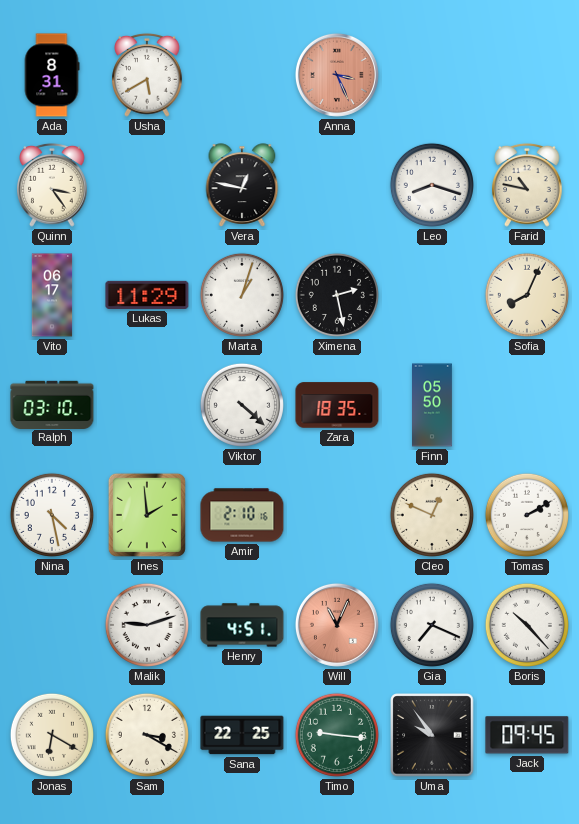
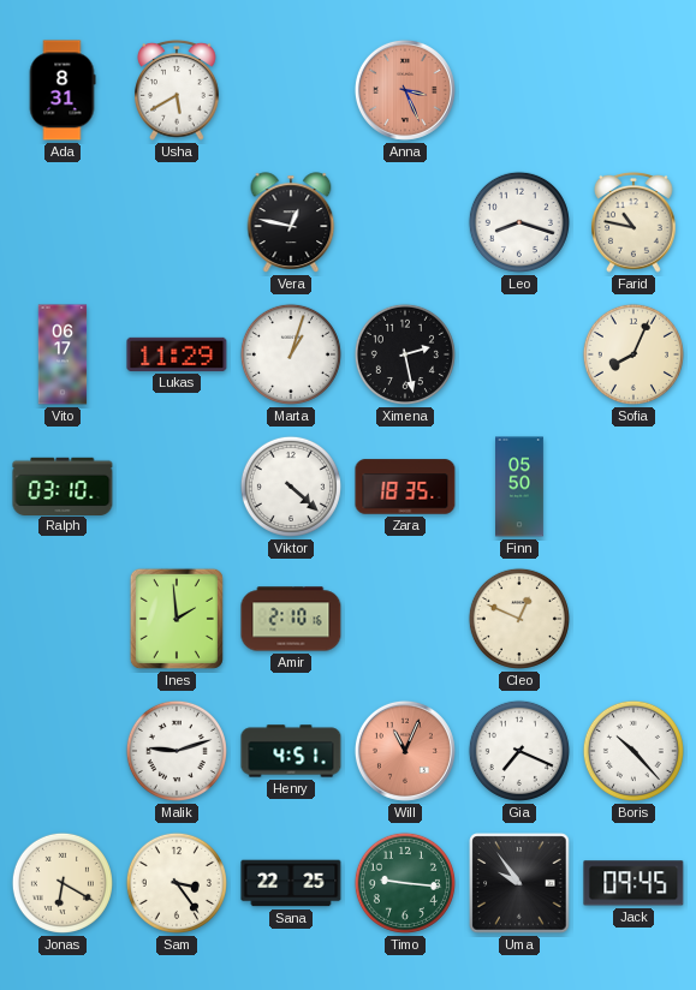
Quinn: 3:24 -> none (52, 185)
Nina: 4:28 -> none (52, 515)
Tomas: 2:10 -> none (527, 515)
Sam: 3:20 -> 3:24 (177, 883)
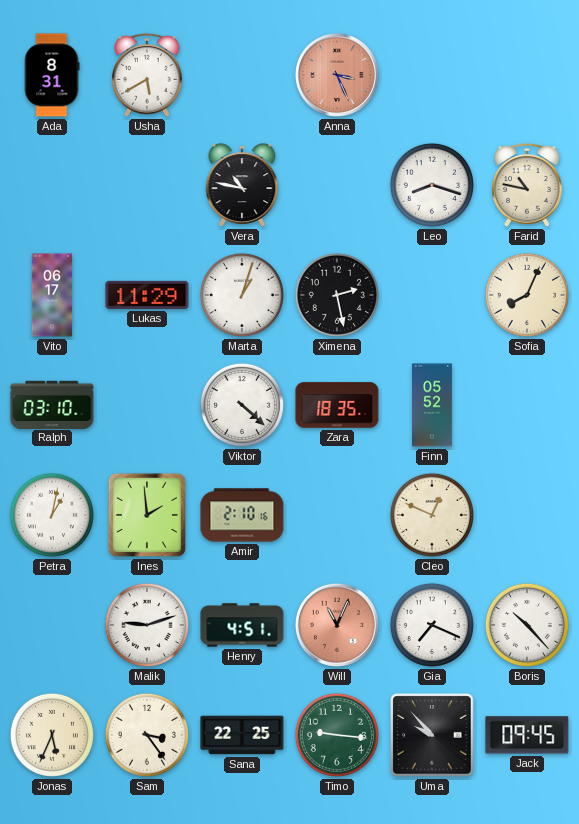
Vera: 12:47 -> 10:47 (242, 185)
Finn: 05:50 -> 05:52 (433, 405)
Petra: none -> 1:02 (52, 515)
Jonas: 6:20 -> 5:34 (52, 735)
Uma: 9:54 -> 9:53 (432, 735)
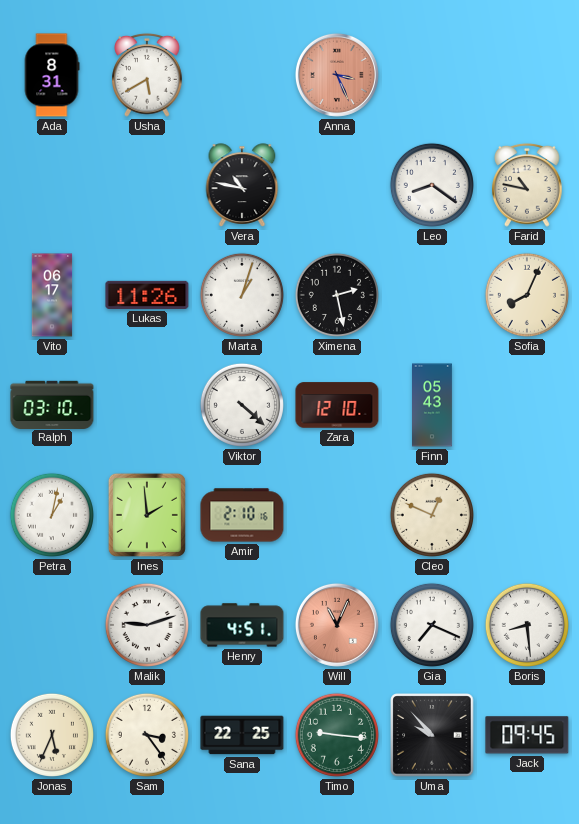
Leo: 8:18 -> 8:21 (432, 185)
Lukas: 11:29 -> 11:26 (147, 295)
Zara: 18:35 -> 12:10 (337, 405)
Finn: 05:52 -> 05:43 (433, 405)
Boris: 10:23 -> 8:29 (527, 625)
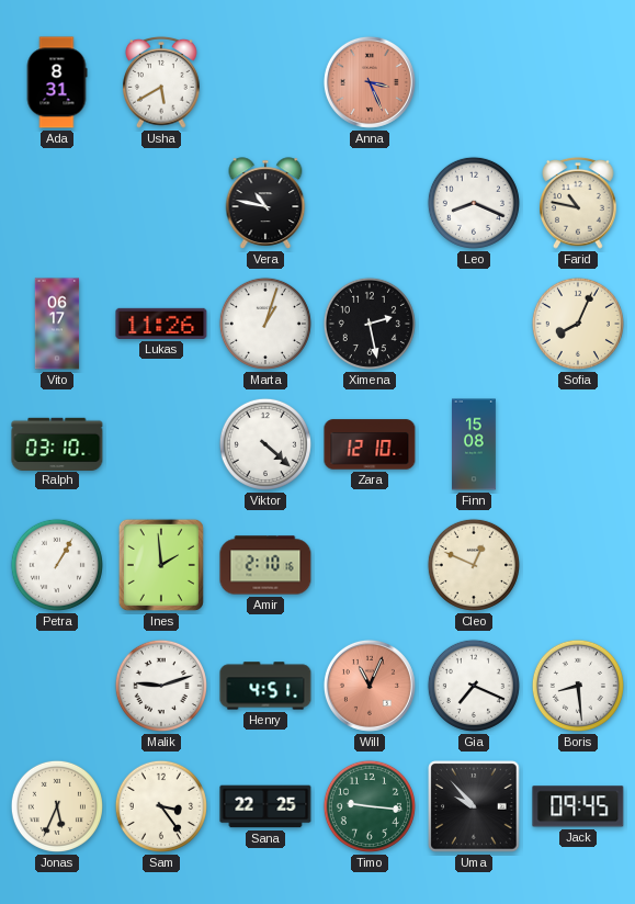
Leo: 8:21 -> 8:19 (474, 203)
Finn: 05:43 -> 15:08 (475, 444)
Petra: 1:02 -> 1:05 (57, 565)
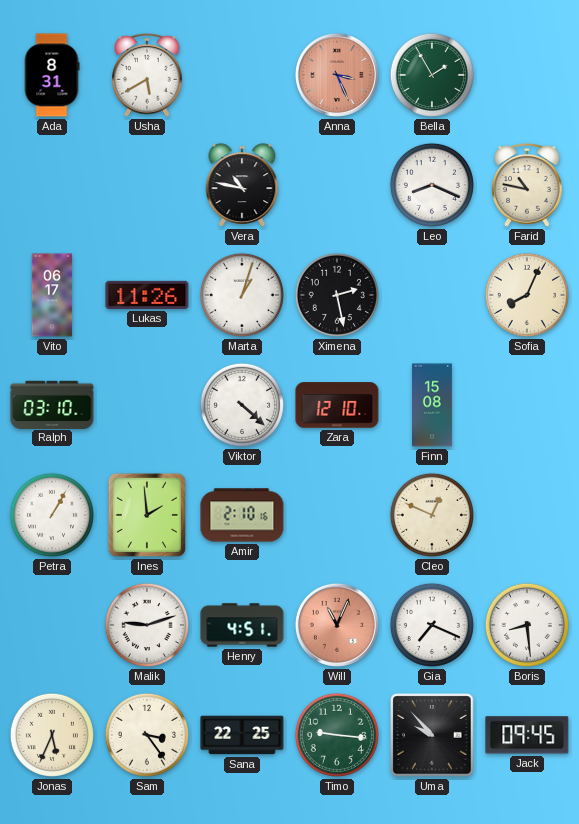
Bella: none -> 1:55 (432, 75)
